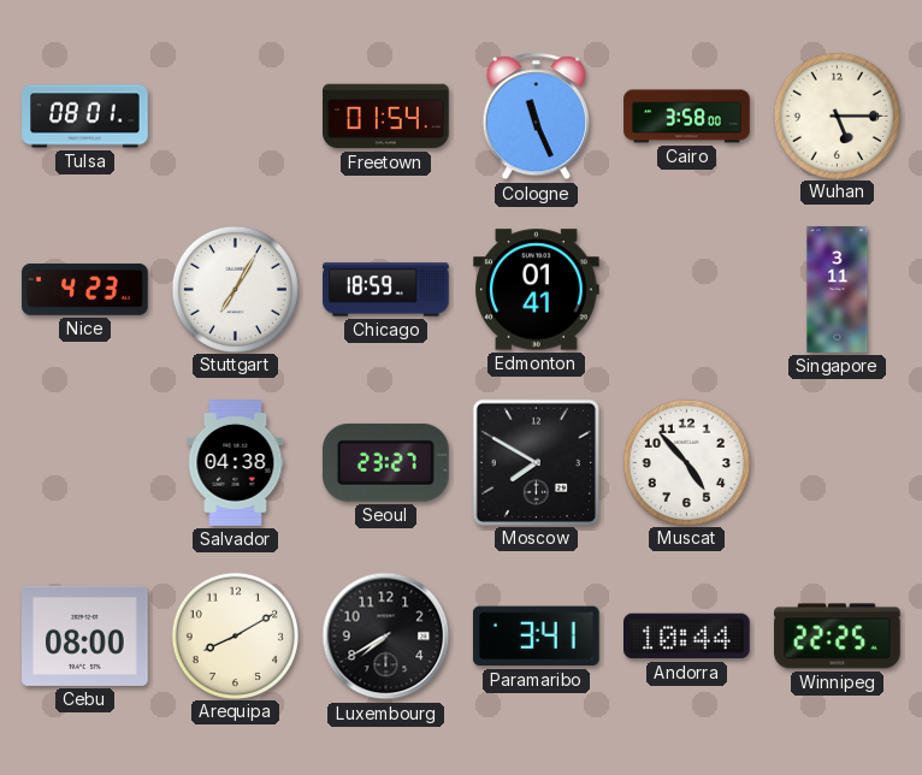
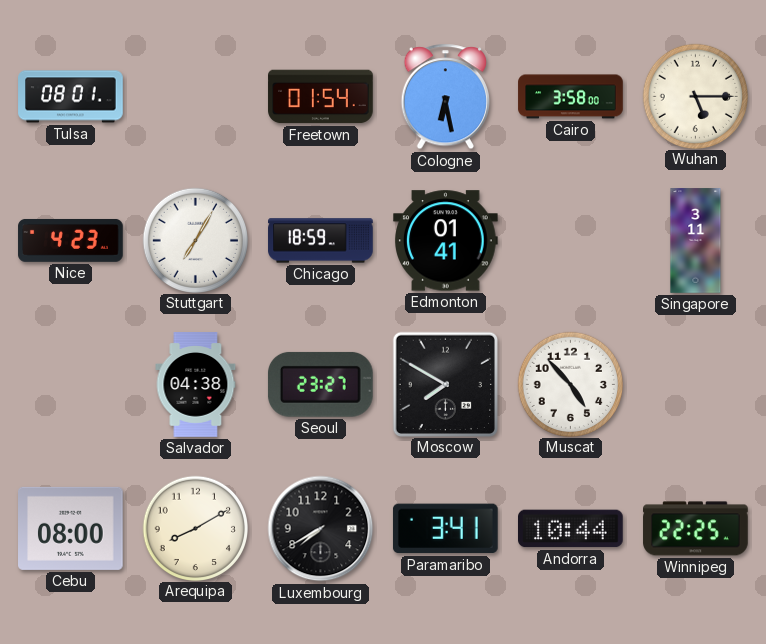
Cologne: 11:26 -> 6:28 (445, 97)
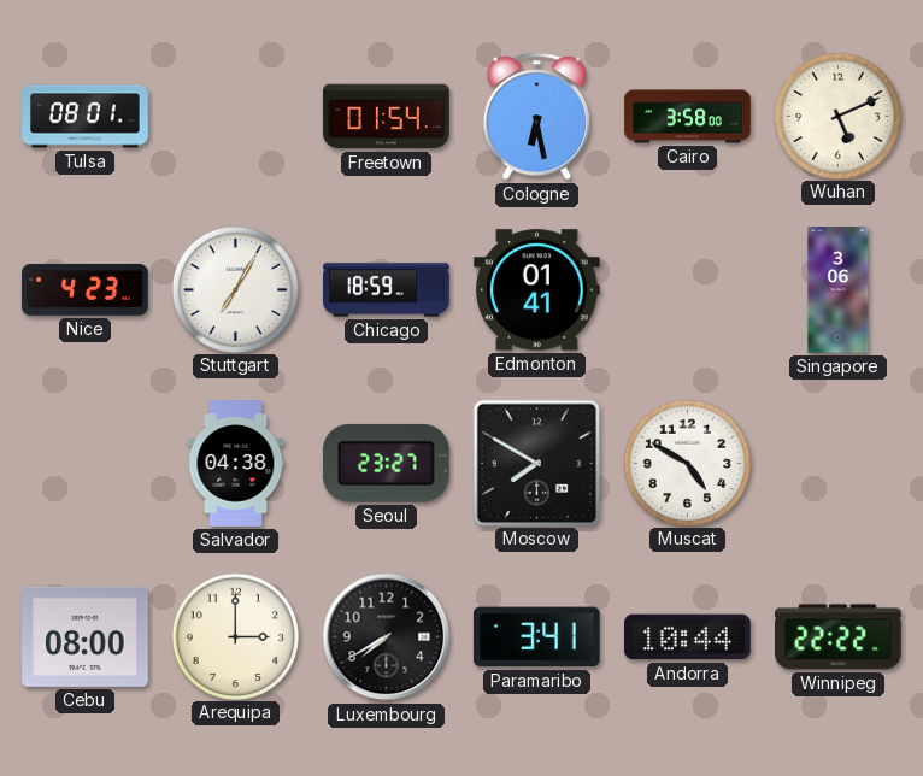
Wuhan: 5:15 -> 5:11 (837, 116)
Singapore: 3:11 -> 3:06 (839, 290)
Muscat: 4:53 -> 4:50 (687, 463)
Arequipa: 8:10 -> 3:00 (235, 636)
Winnipeg: 22:25 -> 22:22 (839, 637)
